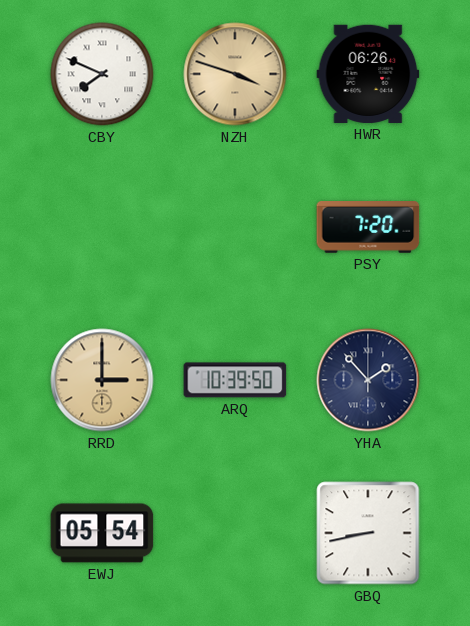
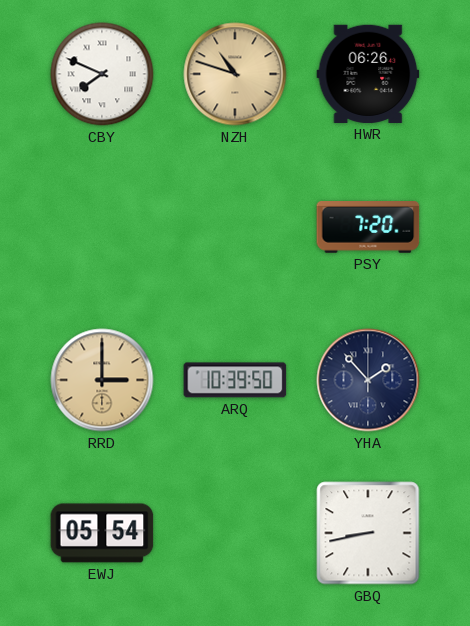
NZH: 3:48 -> 10:48 (235, 74)
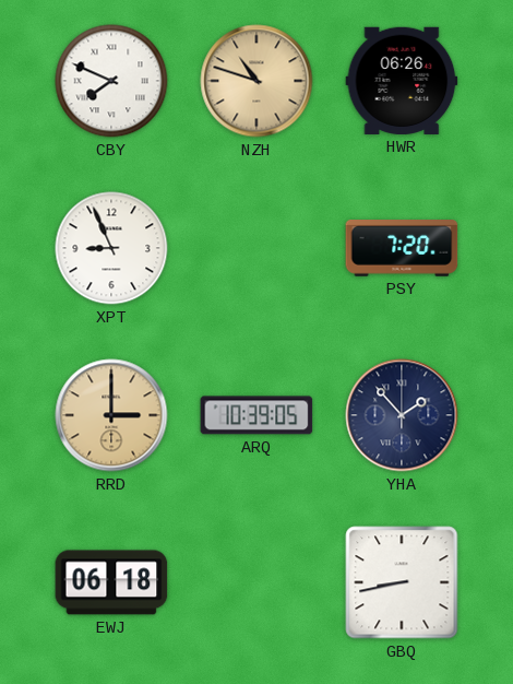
XPT: none -> 8:56 (111, 248)
ARQ: 10:39:50 -> 10:39:05 (256, 415)
EWJ: 05:54 -> 06:18 (111, 582)
